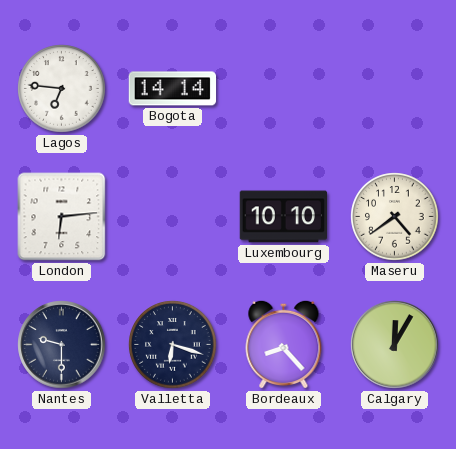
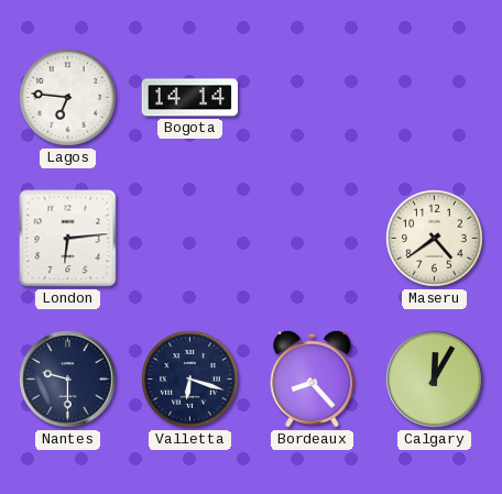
Luxembourg: 10:10 -> none (284, 217)
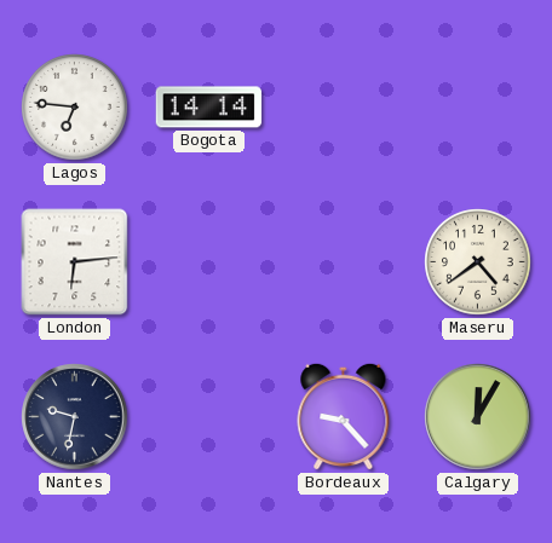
Nantes: 9:30 -> 9:32 (75, 417)
Valletta: 6:18 -> none (190, 380)
Bordeaux: 8:23 -> 9:23 (344, 416)
